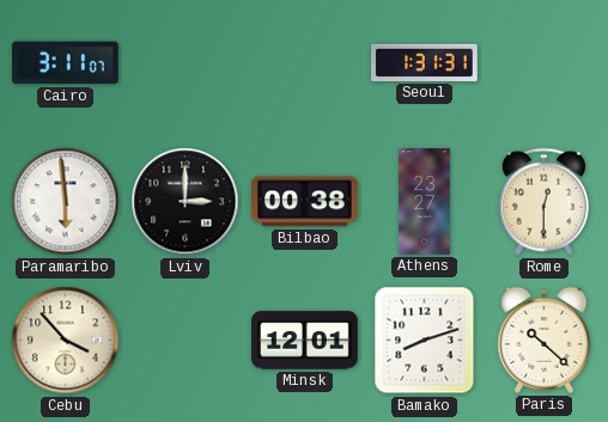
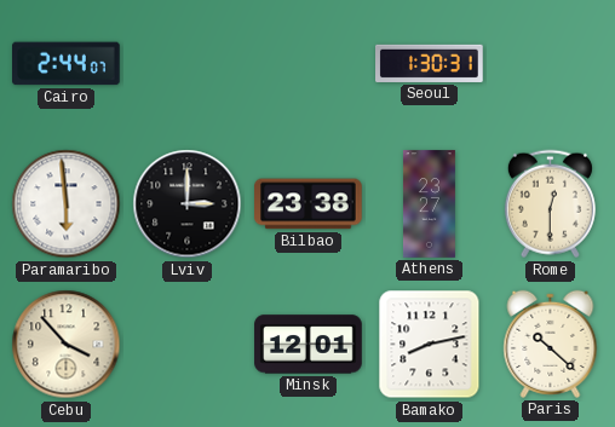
Cairo: 3:11 -> 2:44 (67, 64)
Seoul: 1:31 -> 1:30 (430, 63)
Bilbao: 00:38 -> 23:38 (309, 204)
Bamako: 8:12 -> 8:13 (430, 345)
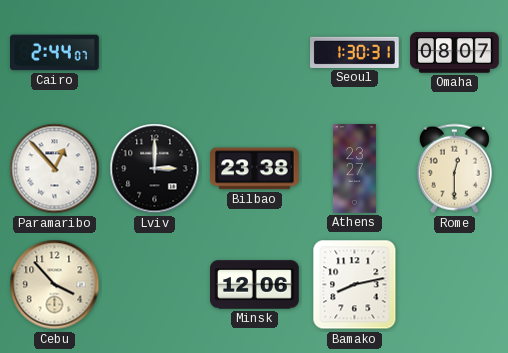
Omaha: none -> 08:07 (455, 53)
Paramaribo: 5:59 -> 12:53 (55, 169)
Minsk: 12:01 -> 12:06 (255, 285)
Paris: 10:22 -> none (551, 344)
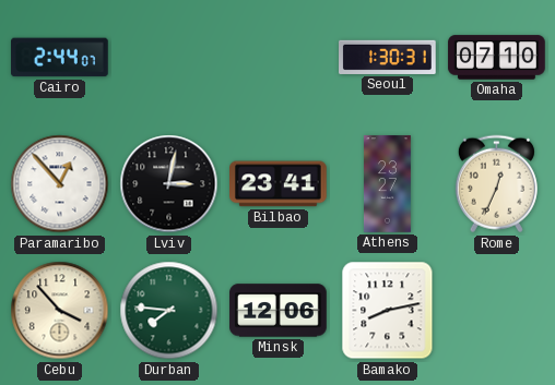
Omaha: 08:07 -> 07:10 (497, 58)
Lviv: 3:00 -> 3:02 (169, 184)
Bilbao: 23:38 -> 23:41 (279, 184)
Rome: 12:30 -> 12:34 (496, 184)
Durban: none -> 7:46 (169, 311)
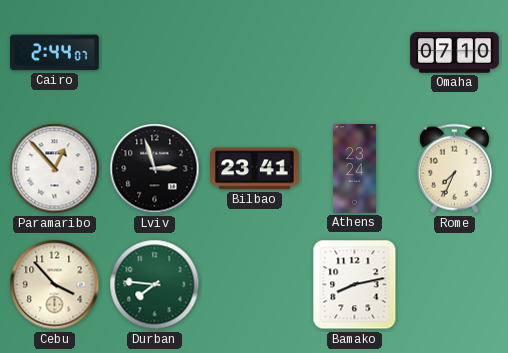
Seoul: 1:30 -> none (388, 57)
Lviv: 3:02 -> 2:57 (155, 169)
Athens: 23:27 -> 23:24 (354, 169)
Rome: 12:34 -> 7:34 (454, 169)
Minsk: 12:06 -> none (279, 311)
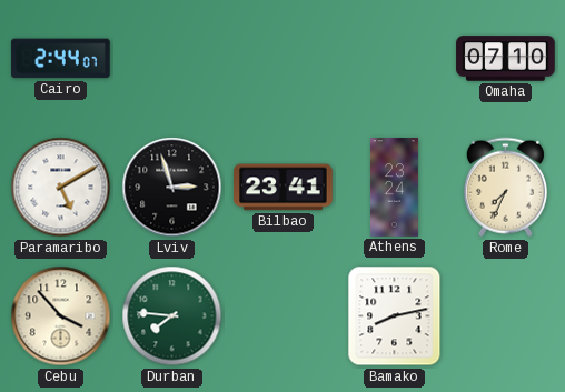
Paramaribo: 12:53 -> 5:10 (61, 188)
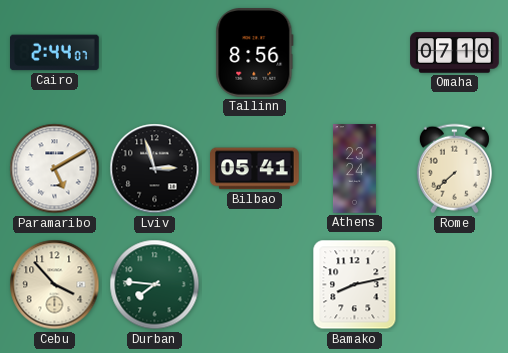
Tallinn: none -> 8:56 (255, 53)
Bilbao: 23:41 -> 05:41 (255, 169)
Rome: 7:34 -> 7:38 (454, 169)
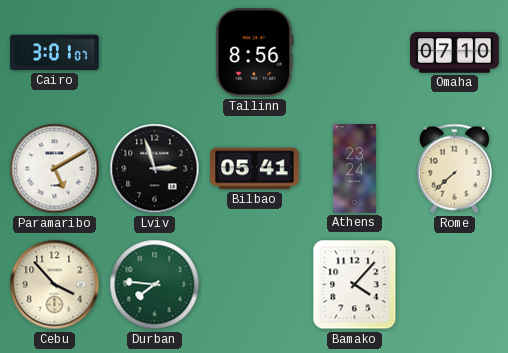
Cairo: 2:44 -> 3:01 (55, 53)
Bamako: 8:13 -> 4:07 (355, 285)
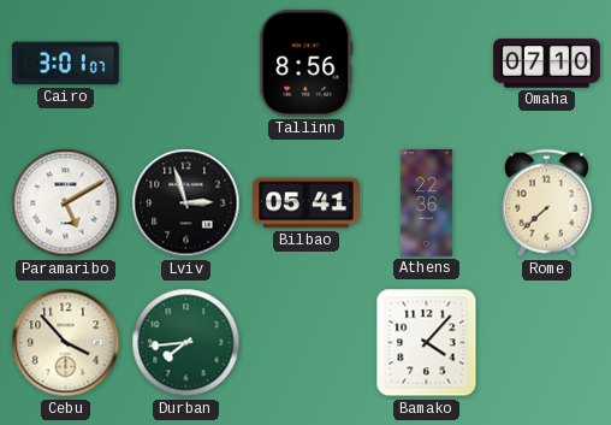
Athens: 23:24 -> 22:36 (426, 203)
Durban: 7:46 -> 7:44 (186, 343)
